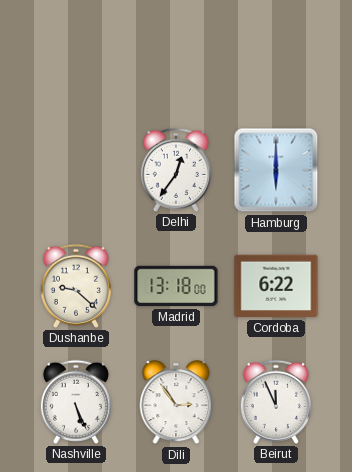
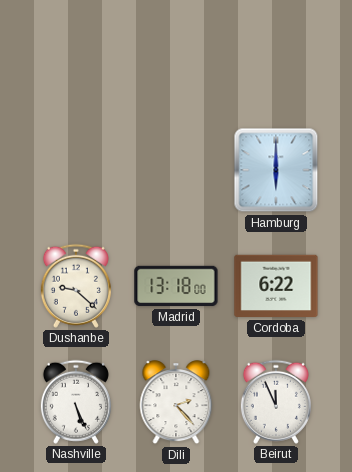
Delhi: 12:36 -> none (176, 170)
Dili: 2:54 -> 2:23 (176, 403)
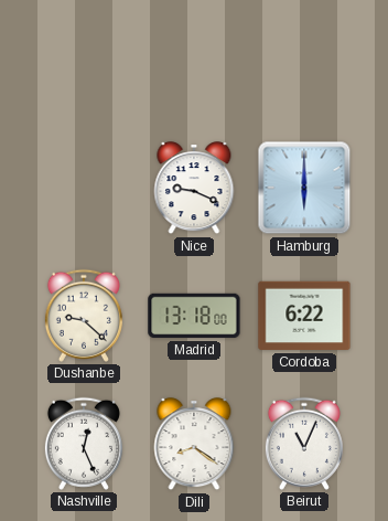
Nice: none -> 9:19 (194, 189)
Nashville: 5:26 -> 12:26 (84, 444)
Dili: 2:23 -> 8:21 (194, 445)
Beirut: 11:56 -> 11:04 (304, 444)
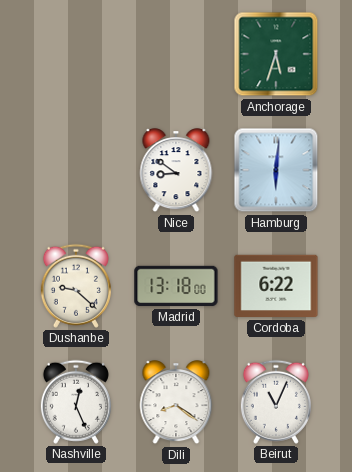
Anchorage: none -> 5:33 (276, 54)
Nice: 9:19 -> 8:51 (176, 171)
Hamburg: 6:00 -> 6:01 (276, 170)
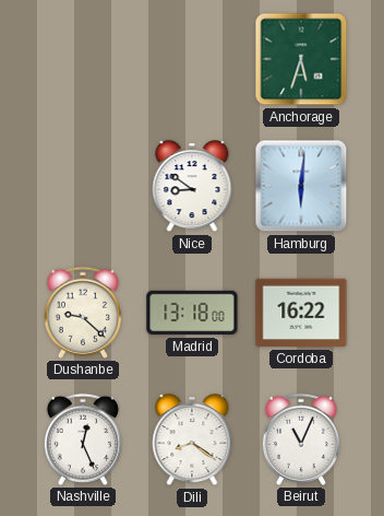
Cordoba: 6:22 -> 16:22 (301, 313)
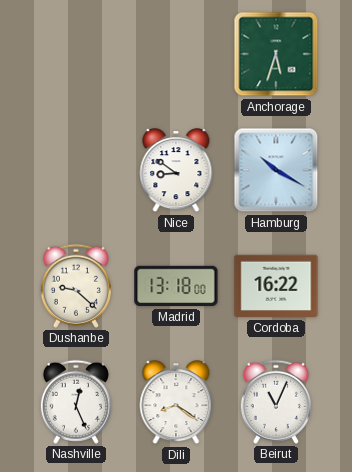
Hamburg: 6:01 -> 10:20 (276, 170)
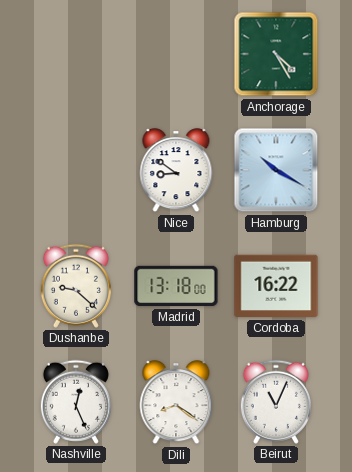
Anchorage: 5:33 -> 4:25 (276, 54)
